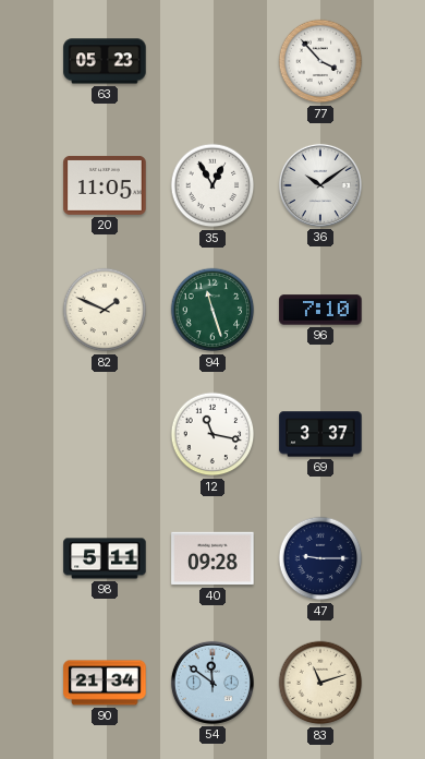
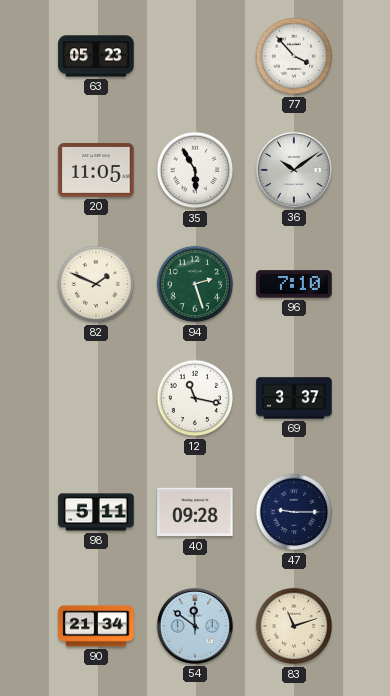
35: 12:55 -> 5:55 (195, 170)
94: 11:27 -> 2:27 (195, 284)
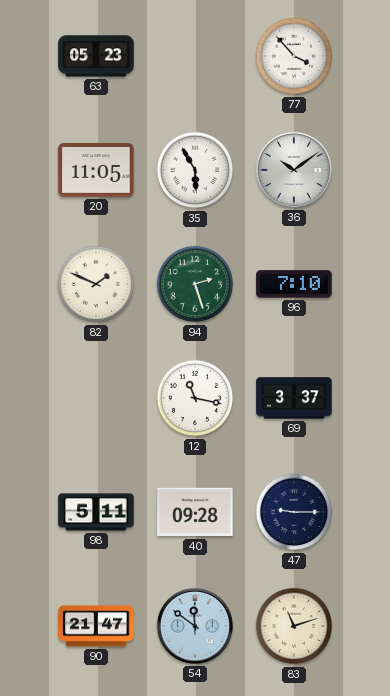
90: 21:34 -> 21:47 (96, 626)
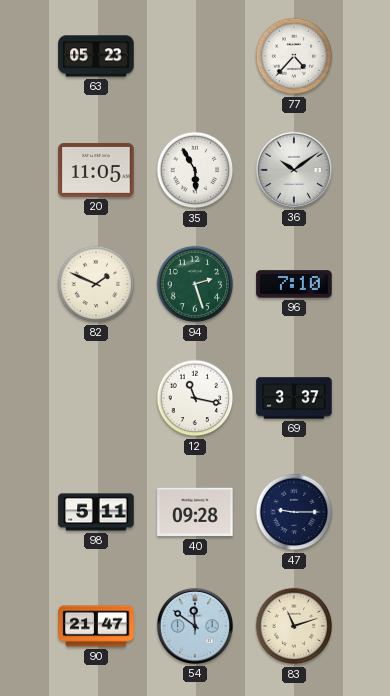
77: 3:53 -> 4:37 (294, 56)
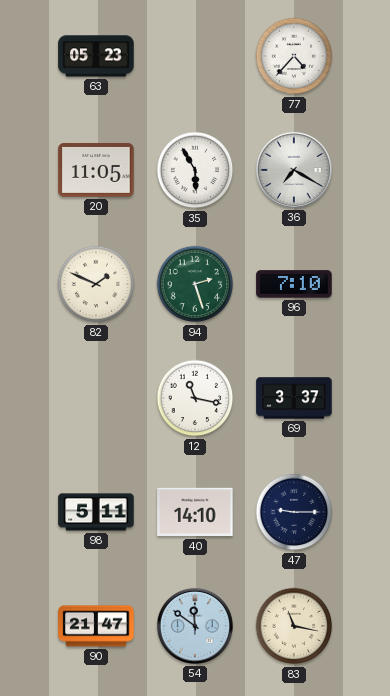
36: 10:09 -> 7:20 (294, 170)
40: 09:28 -> 14:10 (195, 512)
83: 11:12 -> 11:17 (294, 626)
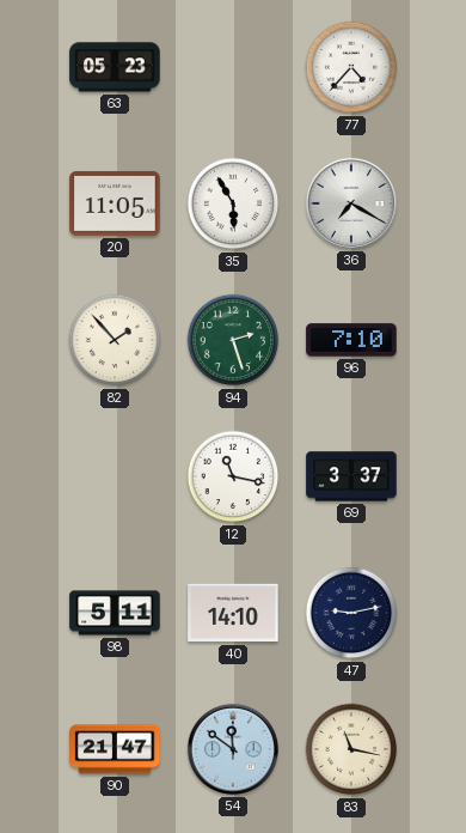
82: 1:49 -> 1:53 (115, 340)
47: 9:15 -> 9:13 (351, 613)
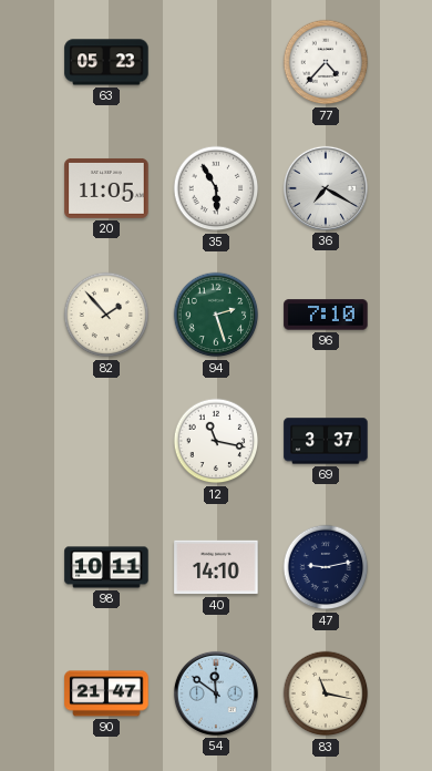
98: 5:11 -> 10:11 (106, 567)
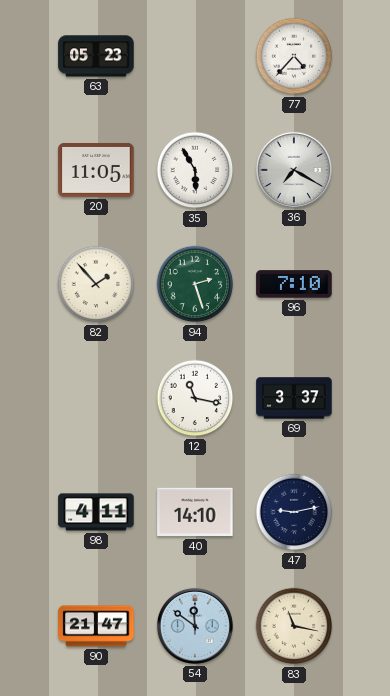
98: 10:11 -> 4:11 (96, 512)
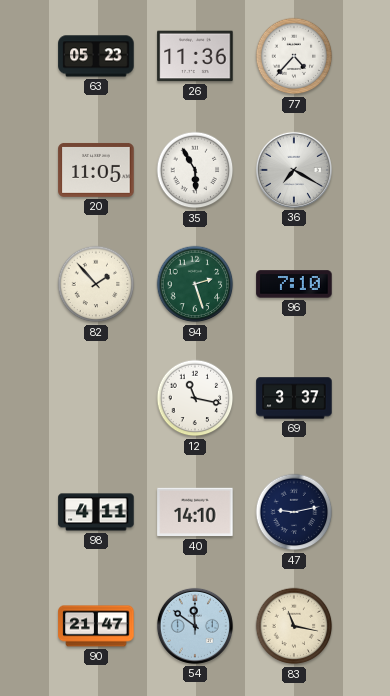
26: none -> 11:36 (195, 56)
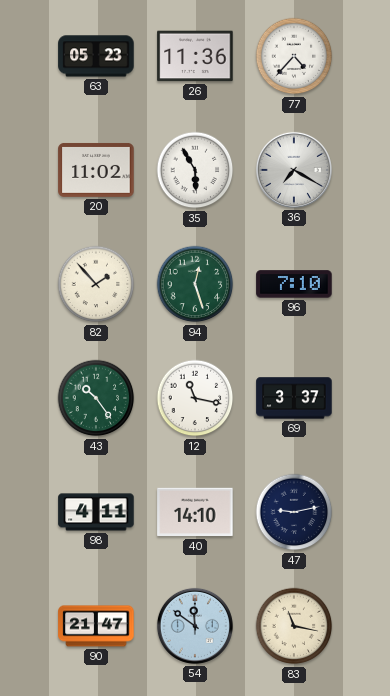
20: 11:05 -> 11:02 (96, 170)
94: 2:27 -> 12:27 (195, 284)
43: none -> 10:24 (96, 398)
